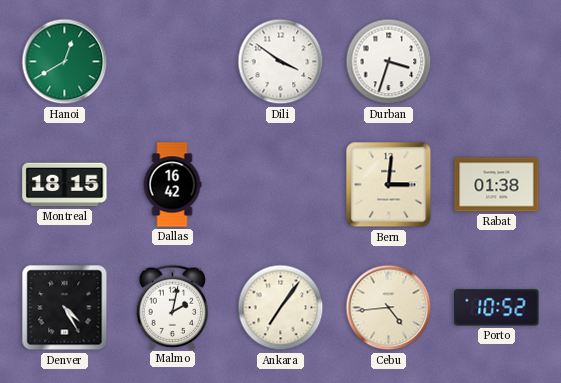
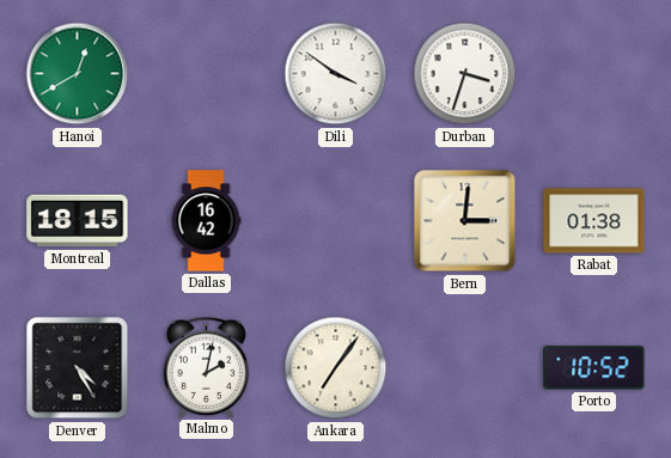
Cebu: 4:44 -> none (389, 308)
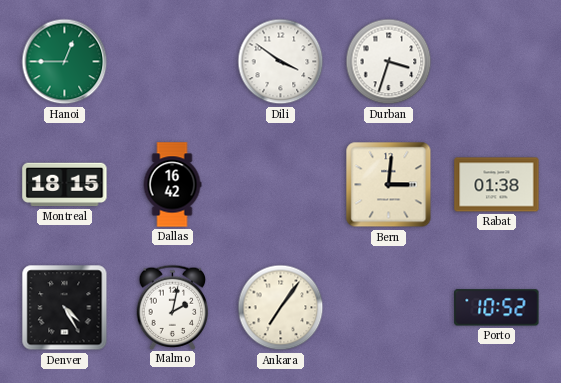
Hanoi: 12:40 -> 12:45 (65, 62)
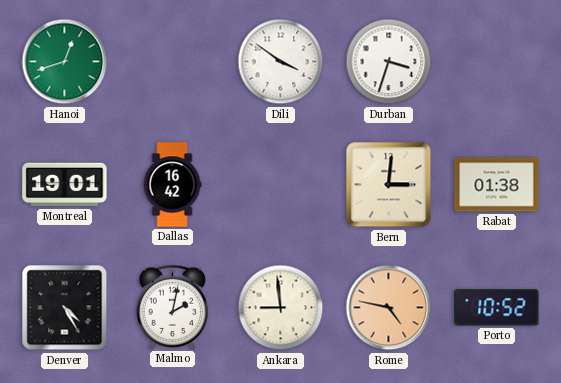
Hanoi: 12:45 -> 12:42 (65, 62)
Montreal: 18:15 -> 19:01 (65, 185)
Ankara: 7:06 -> 8:59 (281, 308)
Rome: none -> 4:47 (389, 308)
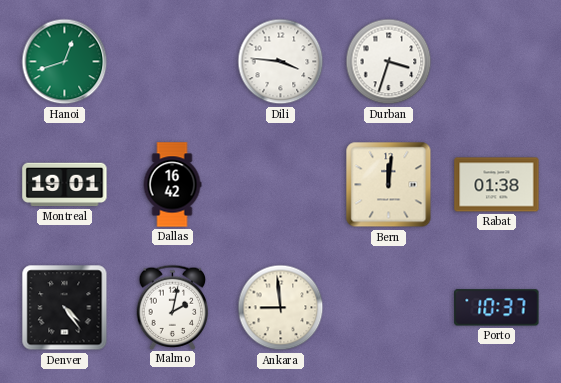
Dili: 3:51 -> 3:46 (281, 62)
Bern: 3:01 -> 12:01 (389, 185)
Denver: 4:25 -> 4:24 (65, 308)
Rome: 4:47 -> none (389, 308)
Porto: 10:52 -> 10:37 (497, 308)
